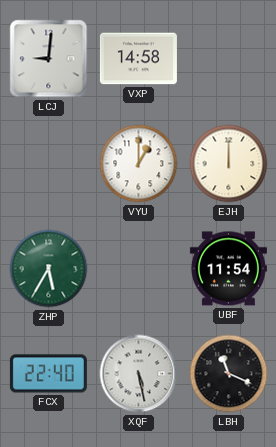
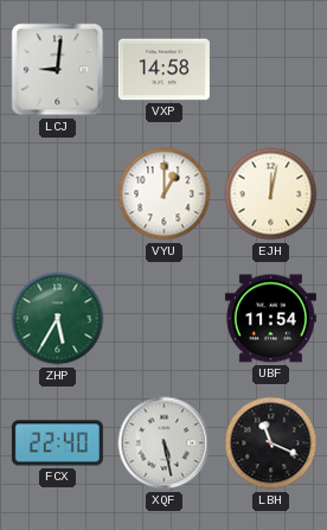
EJH: 12:00 -> 12:02 (271, 194)
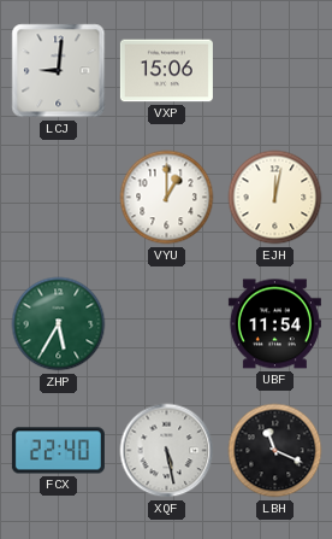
VXP: 14:58 -> 15:06 (166, 71)
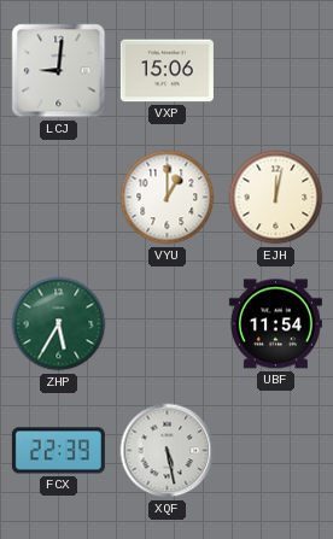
FCX: 22:40 -> 22:39 (58, 451)
LBH: 11:19 -> none (275, 451)
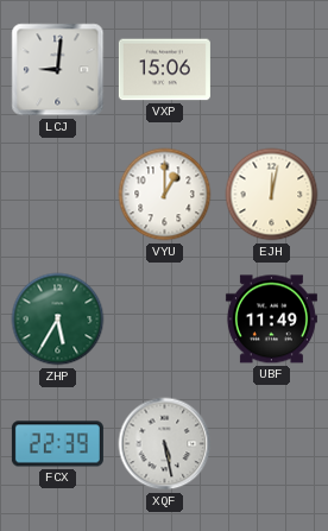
UBF: 11:54 -> 11:49 (271, 320)
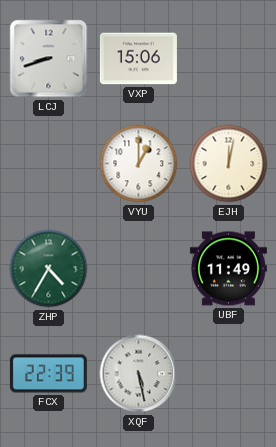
LCJ: 9:01 -> 8:42 (49, 59)
ZHP: 5:35 -> 4:35 (49, 269)
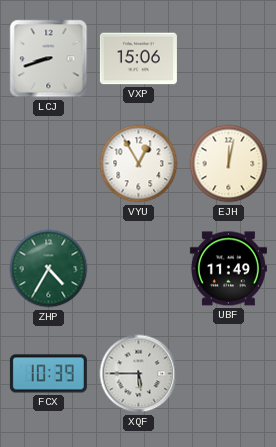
VYU: 1:00 -> 12:55 (139, 164)
FCX: 22:39 -> 10:39 (48, 374)
XQF: 5:28 -> 5:45 (139, 374)
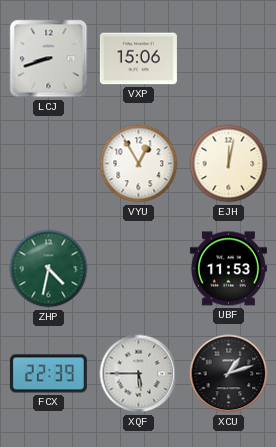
ZHP: 4:35 -> 4:32 (49, 269)
UBF: 11:49 -> 11:53 (228, 269)
FCX: 10:39 -> 22:39 (48, 374)
XCU: none -> 1:12 (229, 374)
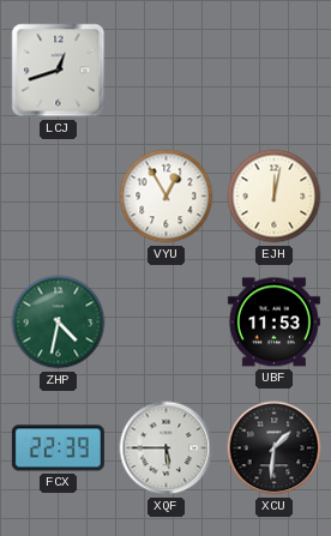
LCJ: 8:42 -> 12:42 (59, 71)
VXP: 15:06 -> none (138, 59)
XCU: 1:12 -> 1:31 (275, 448)
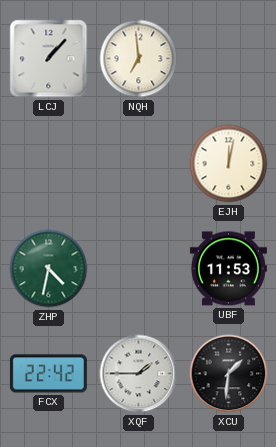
LCJ: 12:42 -> 1:07 (49, 59)
NQH: none -> 6:59 (139, 59)
VYU: 12:55 -> none (167, 197)
FCX: 22:39 -> 22:42 (48, 374)
XQF: 5:45 -> 1:45 (139, 374)
